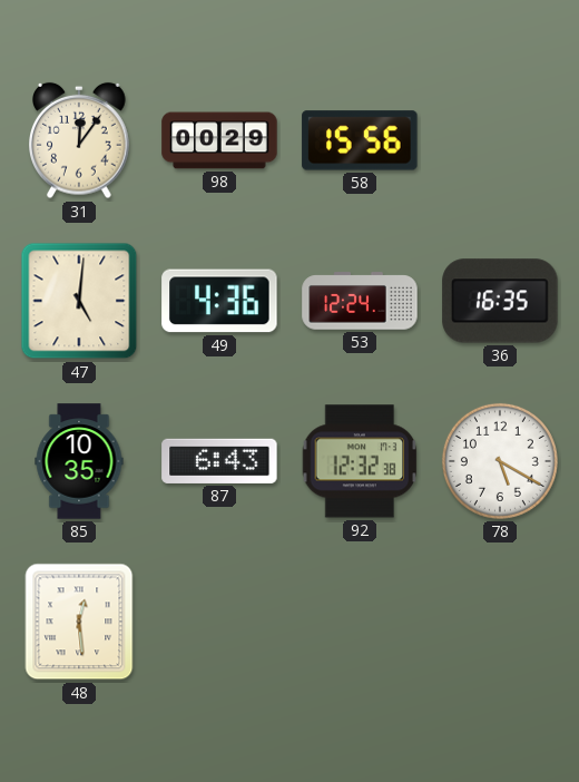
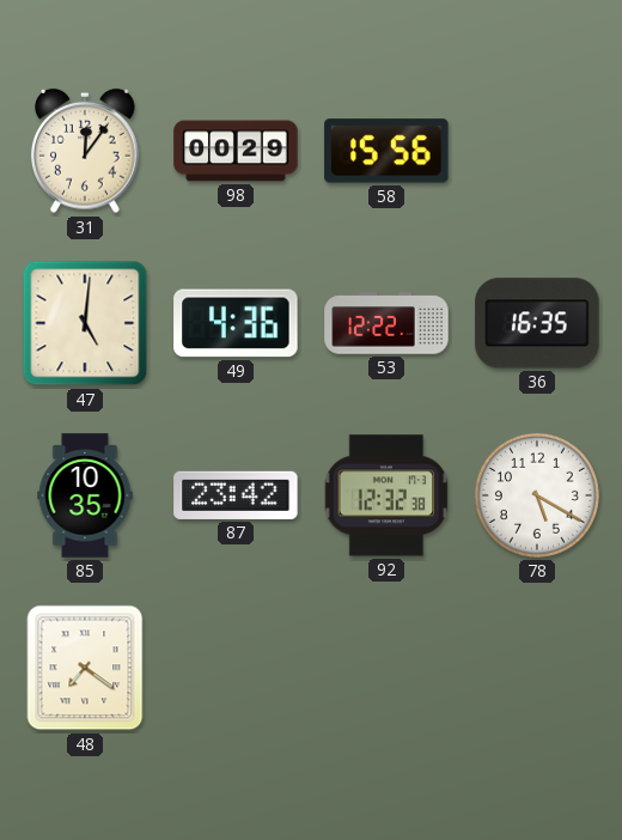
53: 12:24 -> 12:22 (386, 323)
87: 6:43 -> 23:42 (236, 495)
48: 12:29 -> 7:21 (85, 668)
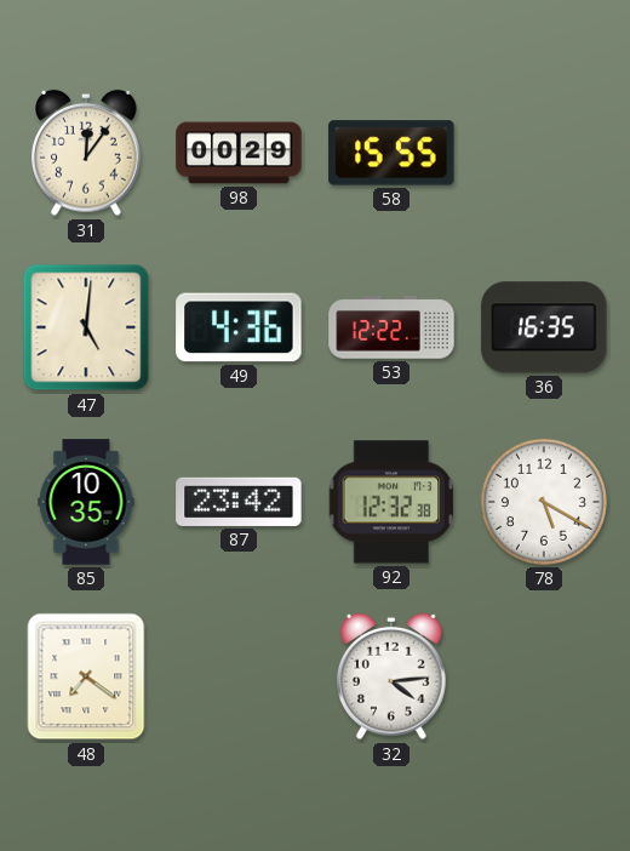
58: 15:56 -> 15:55 (391, 153)
32: none -> 4:14 (393, 676)
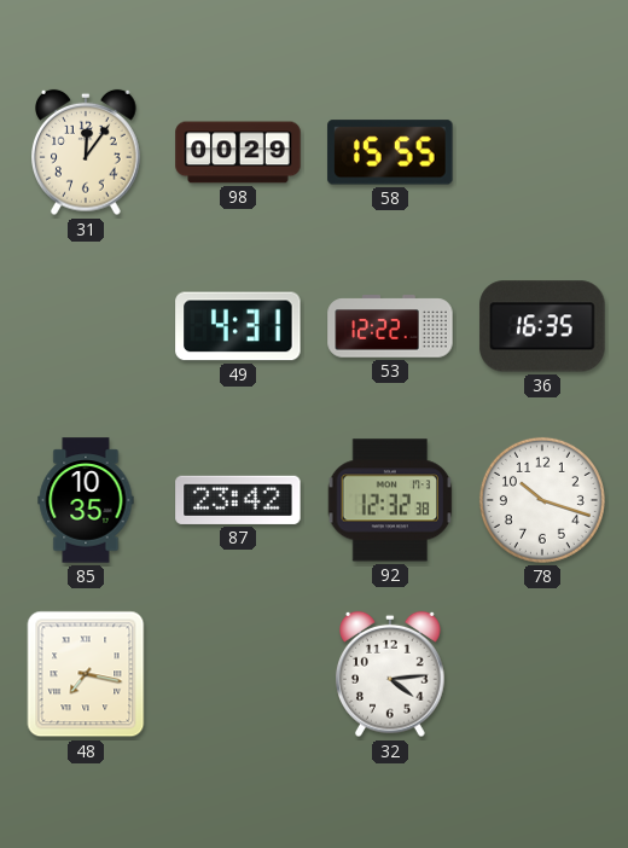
47: 5:01 -> none (86, 327)
49: 4:36 -> 4:31 (238, 326)
78: 5:20 -> 10:18 (542, 500)
48: 7:21 -> 7:17 (86, 674)
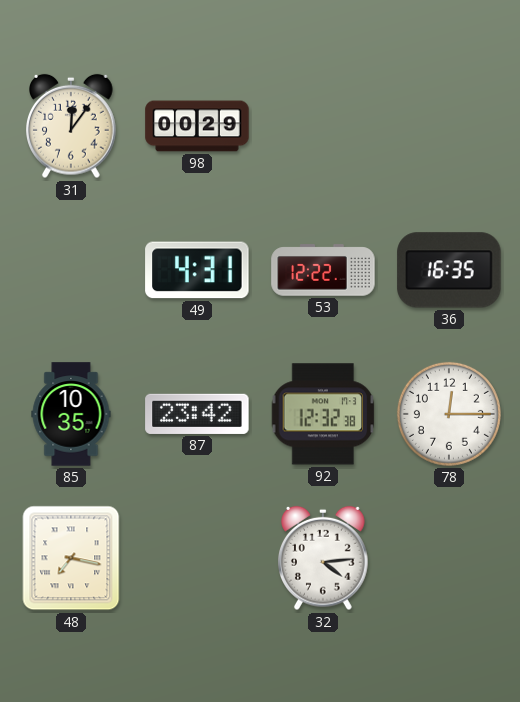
58: 15:55 -> none (390, 152)
78: 10:18 -> 12:15 (449, 414)
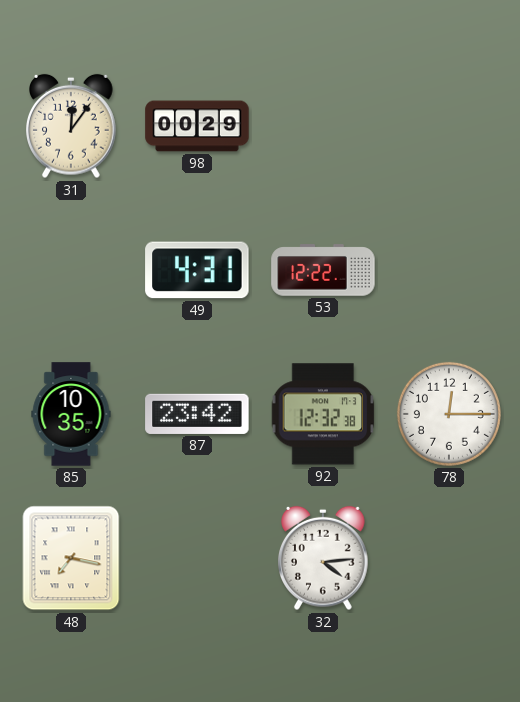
36: 16:35 -> none (449, 270)
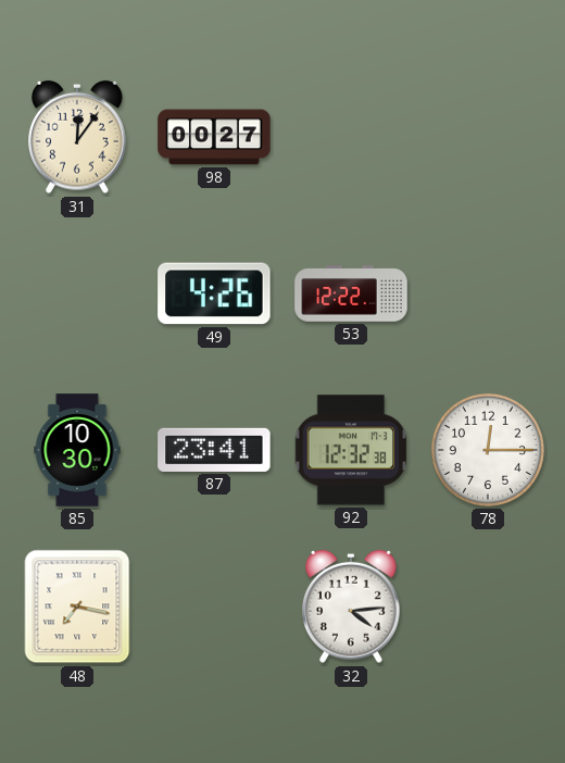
98: 00:29 -> 00:27 (214, 137)
49: 4:31 -> 4:26 (214, 293)
85: 10:35 -> 10:30 (77, 450)
87: 23:42 -> 23:41 (214, 450)
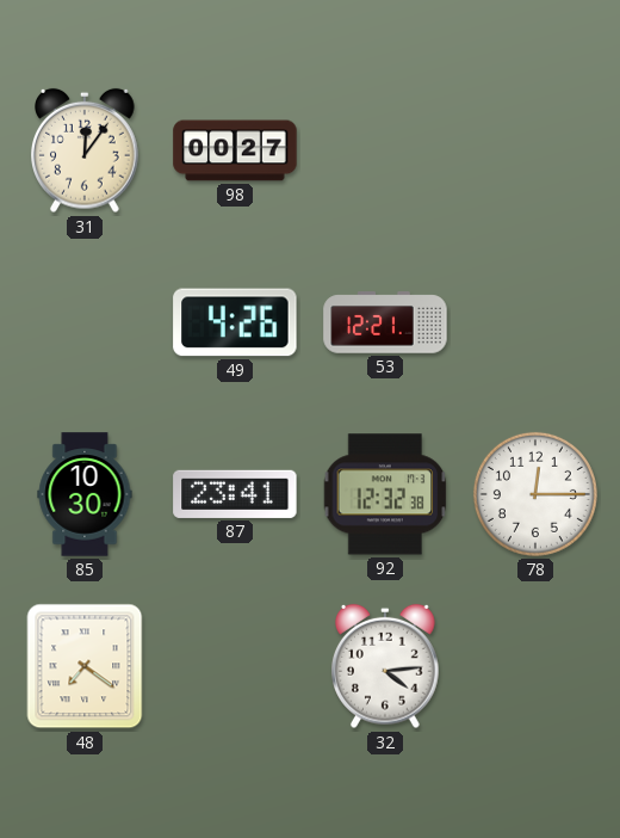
53: 12:22 -> 12:21 (385, 322)
48: 7:17 -> 7:21 (85, 666)
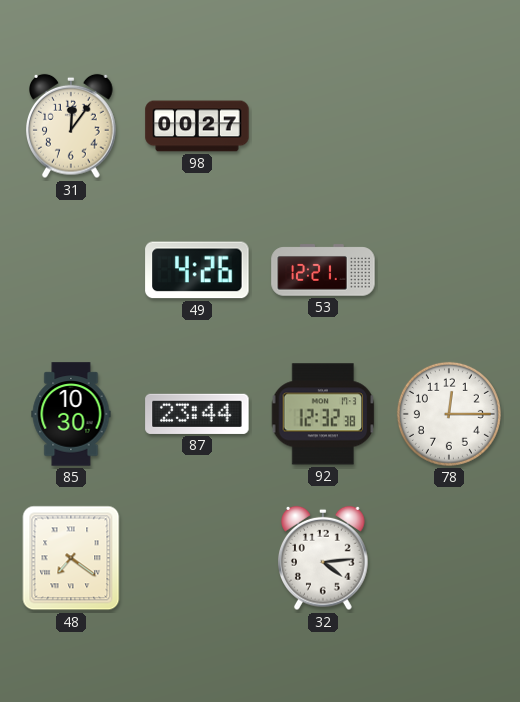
87: 23:41 -> 23:44 (197, 414)
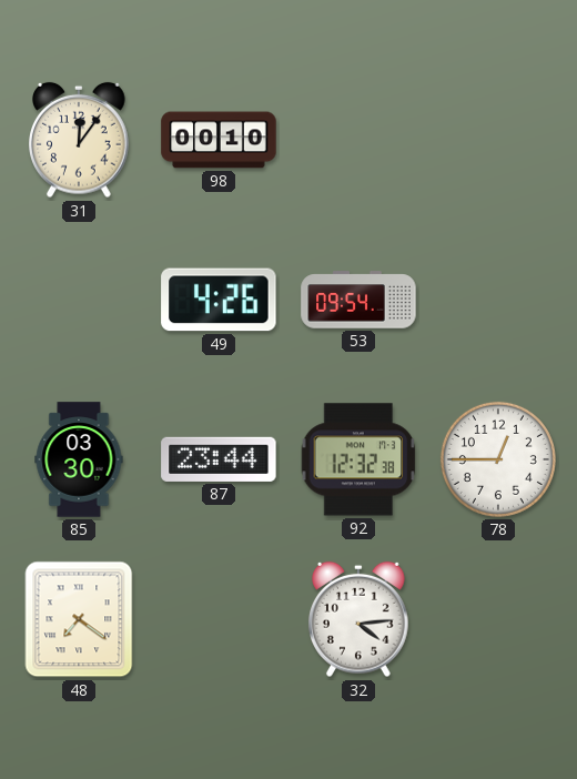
98: 00:27 -> 00:10 (219, 140)
53: 12:21 -> 09:54 (358, 300)
85: 10:30 -> 03:30 (79, 459)
78: 12:15 -> 12:45 (498, 459)
